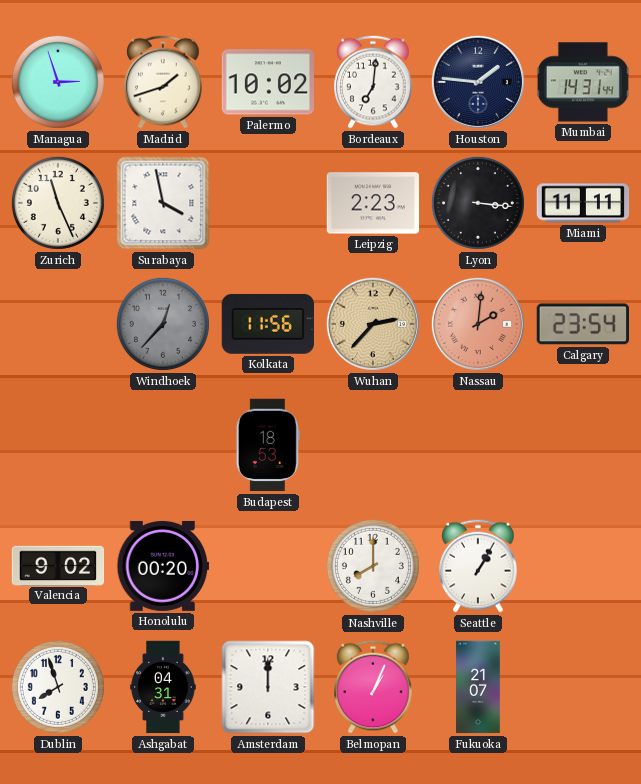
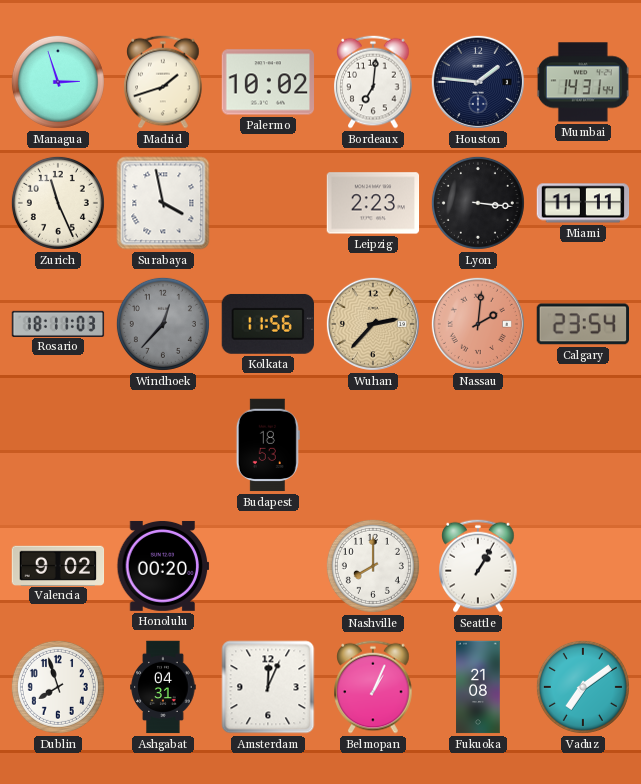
Rosario: none -> 18:11 (58, 323)
Amsterdam: 12:00 -> 12:04 (268, 687)
Fukuoka: 21:07 -> 21:08 (478, 687)
Vaduz: none -> 7:09 (583, 687)
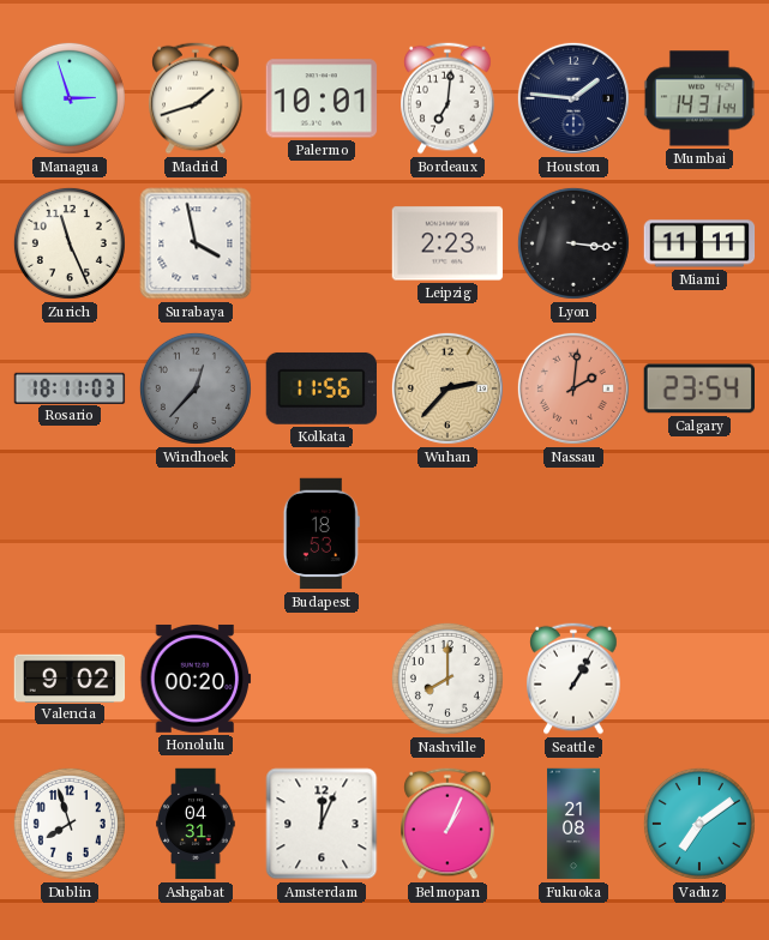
Palermo: 10:02 -> 10:01 (322, 98)
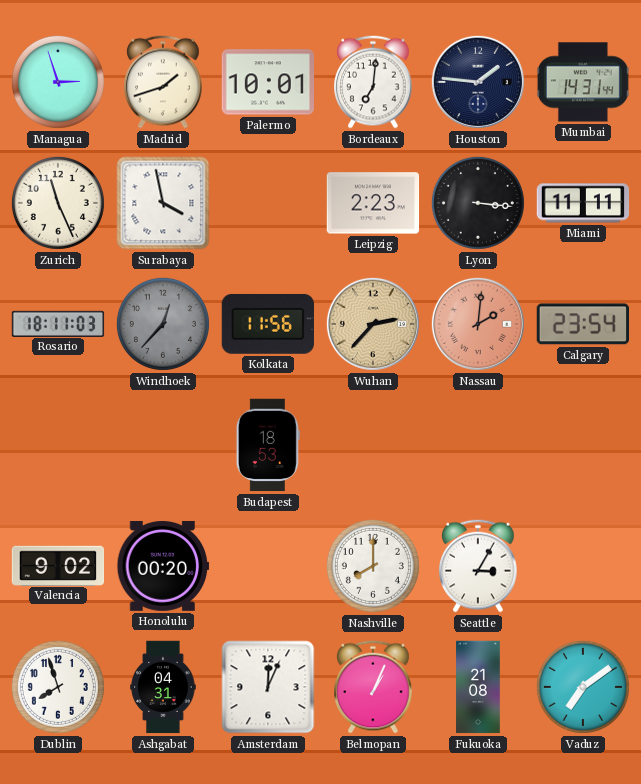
Seattle: 1:05 -> 3:05 (478, 566)
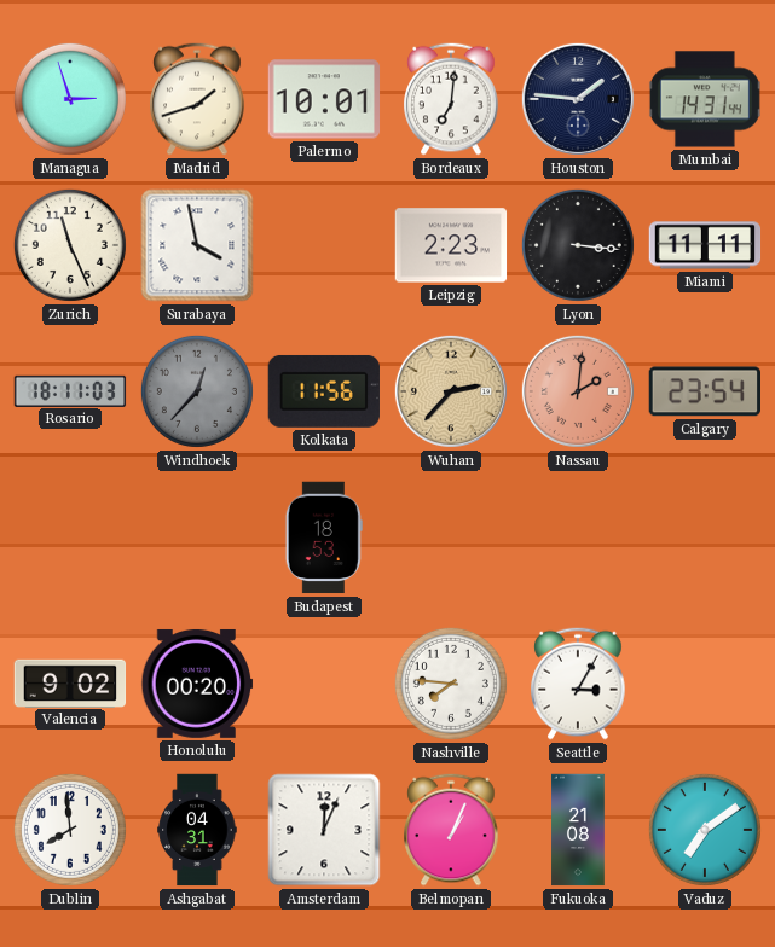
Nashville: 8:00 -> 7:46 (451, 684)
Dublin: 7:57 -> 7:59 (70, 830)
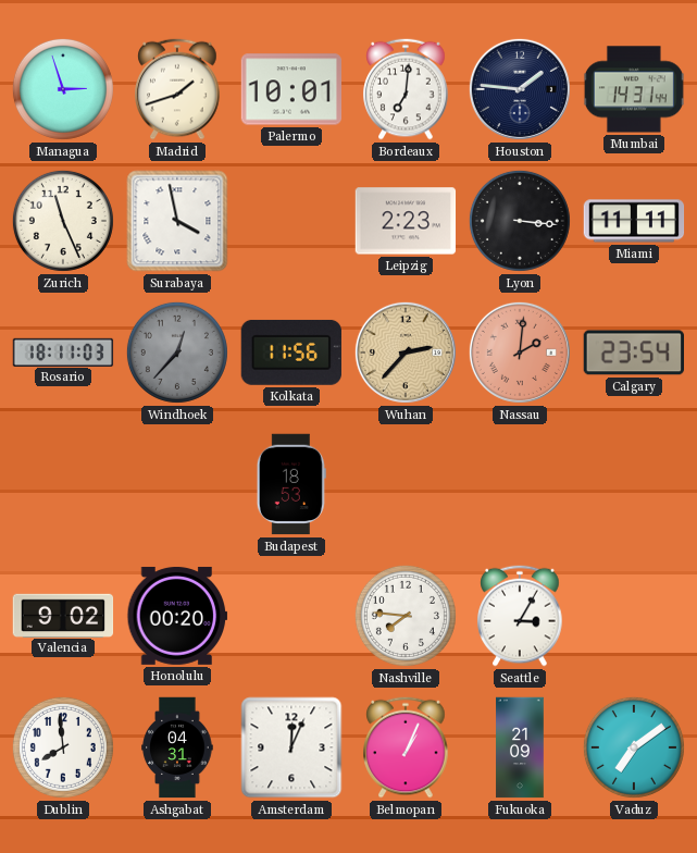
Fukuoka: 21:08 -> 21:09 (520, 747)
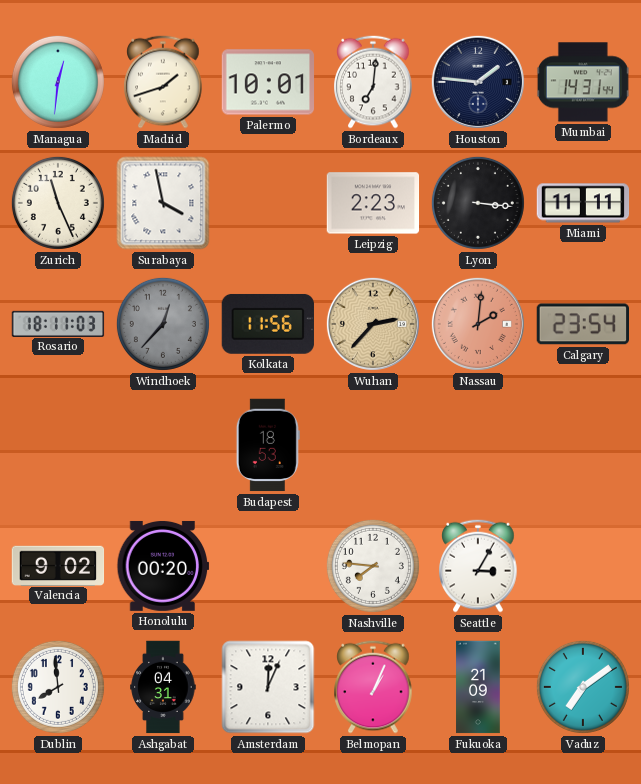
Managua: 2:57 -> 12:31 (58, 82)
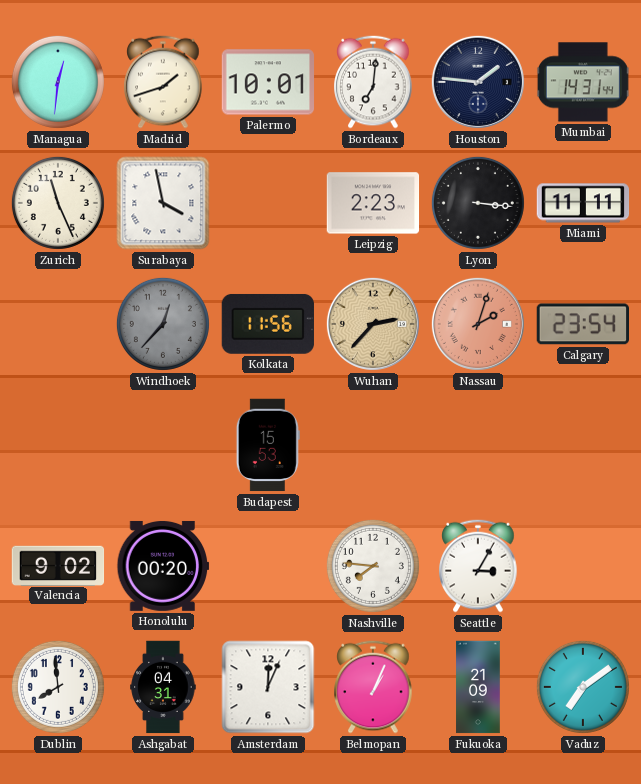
Rosario: 18:11 -> none (58, 323)
Nassau: 2:01 -> 2:03 (478, 324)
Budapest: 18:53 -> 15:53 (268, 445)
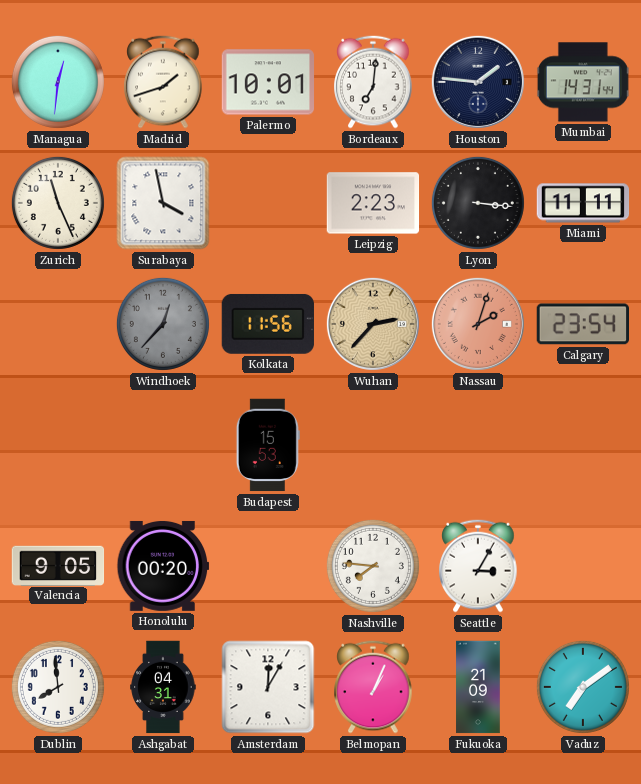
Valencia: 9:02 -> 9:05 (58, 565)
Amsterdam: 12:04 -> 12:05 (268, 687)
